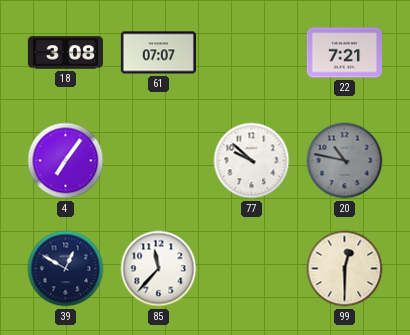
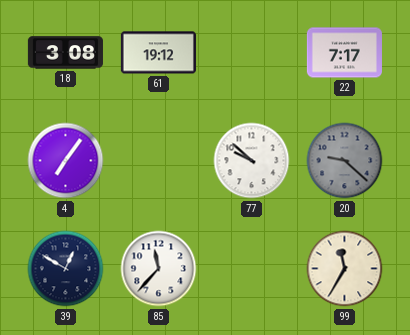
61: 07:07 -> 19:12 (158, 53)
22: 7:21 -> 7:17 (344, 53)
20: 10:47 -> 9:22 (345, 161)
99: 12:30 -> 11:35 (345, 269)
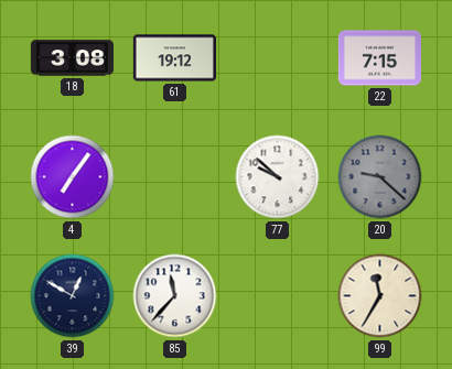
22: 7:17 -> 7:15 (379, 58)
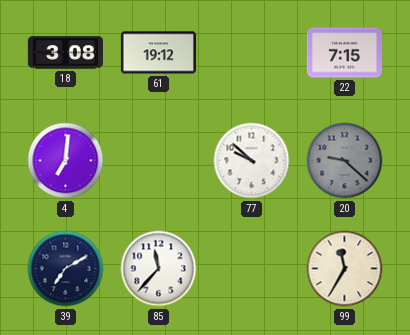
4: 7:06 -> 7:01 (66, 161)
39: 12:50 -> 7:10 (66, 269)
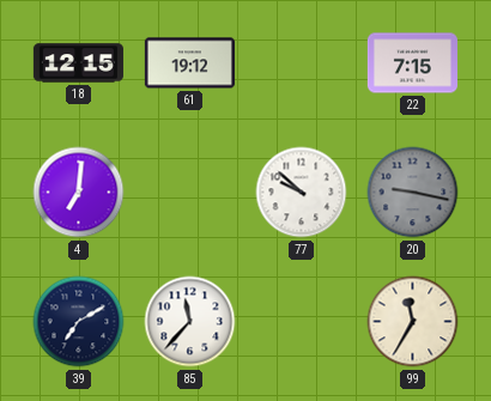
18: 3:08 -> 12:15 (78, 63)
20: 9:22 -> 9:17 (413, 193)
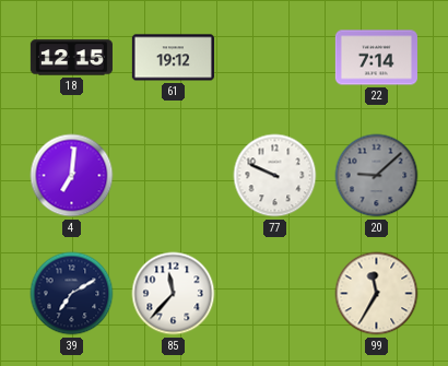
22: 7:15 -> 7:14 (376, 58)
77: 9:52 -> 9:49 (275, 176)
20: 9:17 -> 9:08 (377, 176)
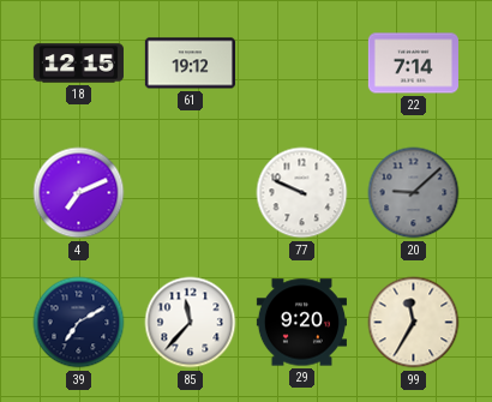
4: 7:01 -> 7:11 (79, 193)
29: none -> 9:20 (301, 323)
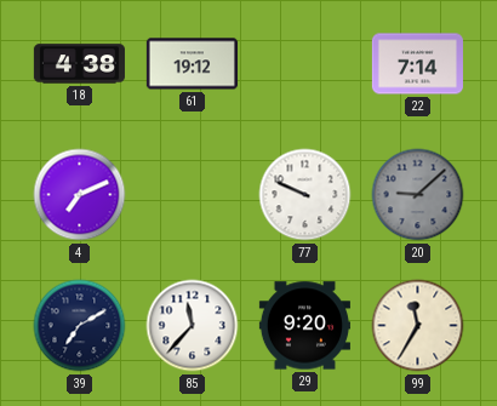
18: 12:15 -> 4:38 (79, 64)
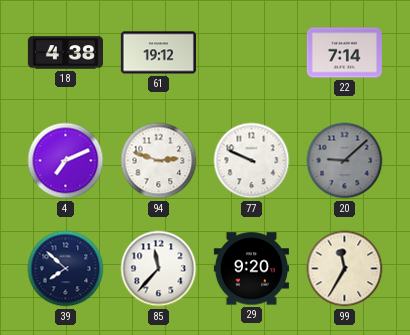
94: none -> 2:48 (159, 161)
39: 7:10 -> 7:52 (66, 269)
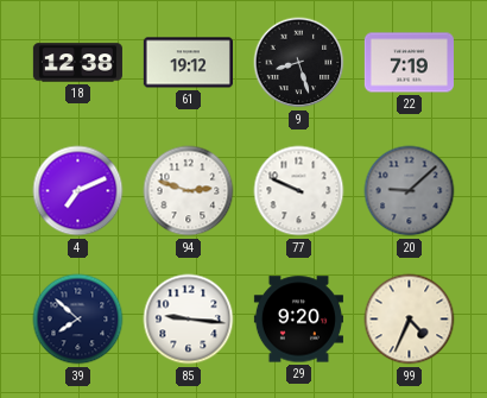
18: 4:38 -> 12:38 (77, 63)
9: none -> 8:27 (299, 63)
22: 7:14 -> 7:19 (409, 63)
85: 11:37 -> 9:16 (189, 320)
99: 11:35 -> 4:34 (410, 320)
